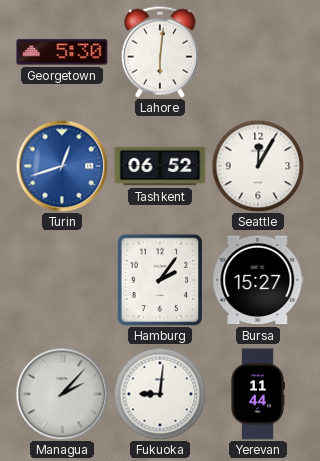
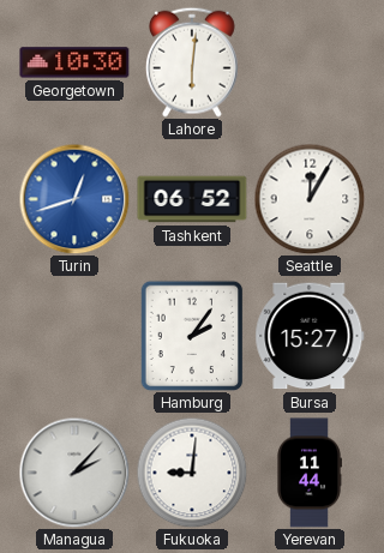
Georgetown: 5:30 -> 10:30 (74, 62)
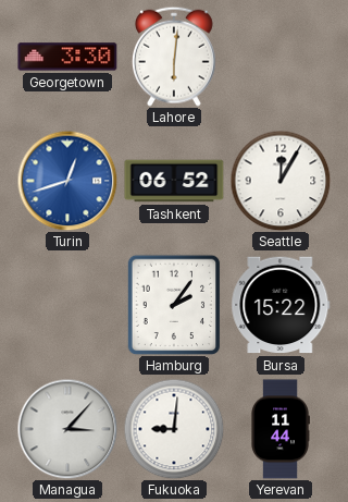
Georgetown: 10:30 -> 3:30 (67, 57)
Bursa: 15:27 -> 15:22 (281, 305)
Managua: 2:07 -> 3:07 (67, 429)
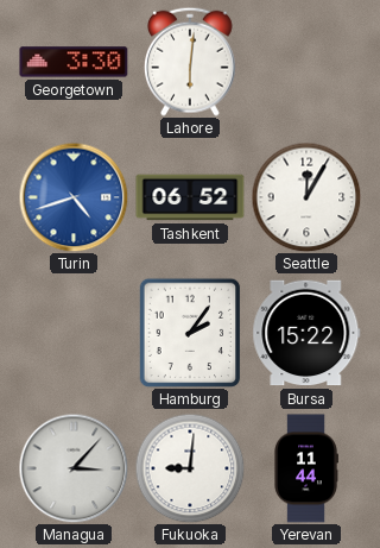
Turin: 12:42 -> 4:42 (74, 197)
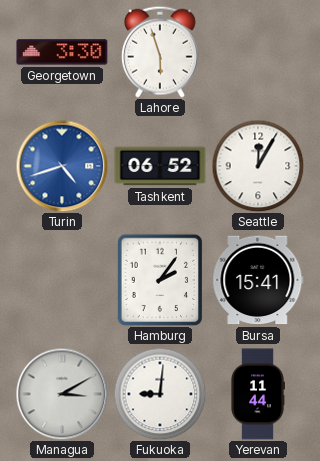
Lahore: 6:01 -> 5:57 (160, 52)
Bursa: 15:22 -> 15:41 (258, 280)
Managua: 3:07 -> 3:10 (62, 394)
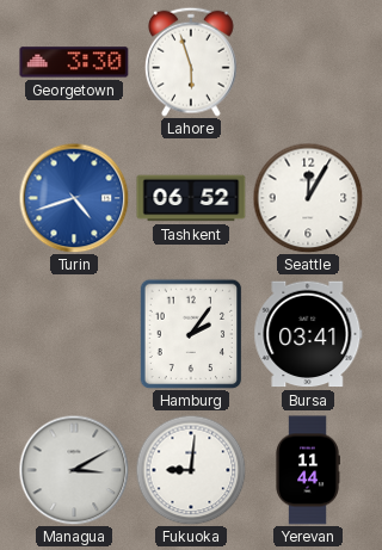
Bursa: 15:41 -> 03:41 (308, 334)
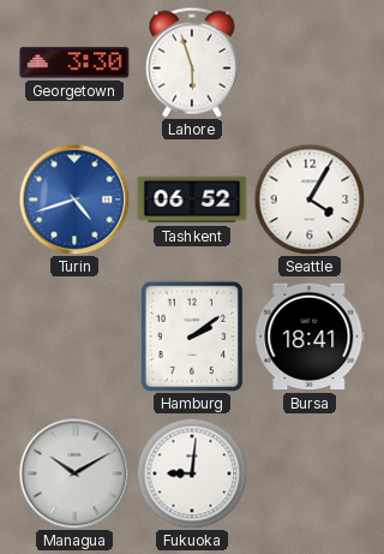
Seattle: 12:05 -> 4:05 (310, 199)
Hamburg: 2:06 -> 2:09 (192, 336)
Bursa: 03:41 -> 18:41 (310, 336)
Managua: 3:10 -> 10:10 (74, 473)
Yerevan: 11:44 -> none (308, 470)
